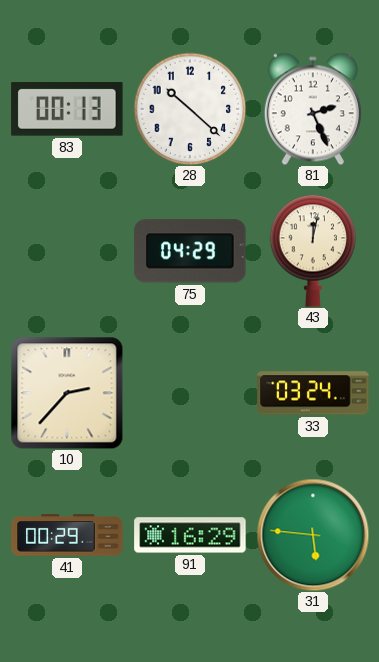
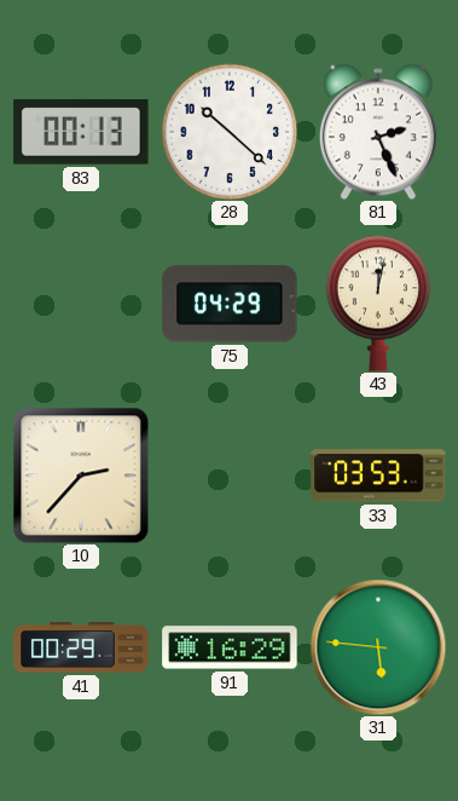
33: 03:24 -> 03:53 (378, 476)
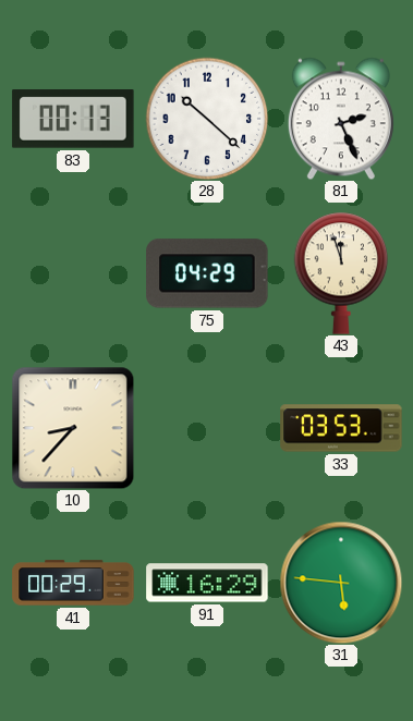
43: 12:02 -> 11:57 (341, 273)
10: 2:37 -> 8:37 (73, 428)
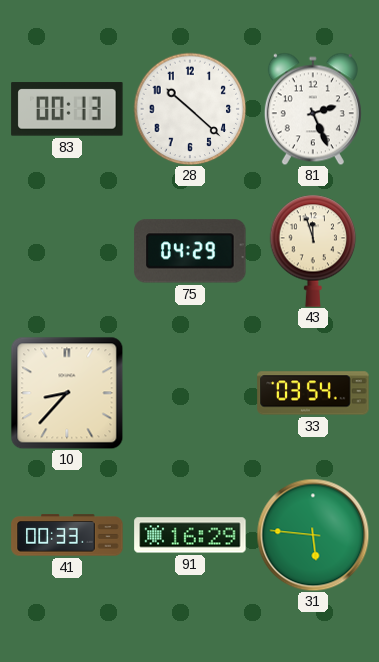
33: 03:53 -> 03:54 (313, 393)
41: 00:29 -> 00:33 (67, 535)
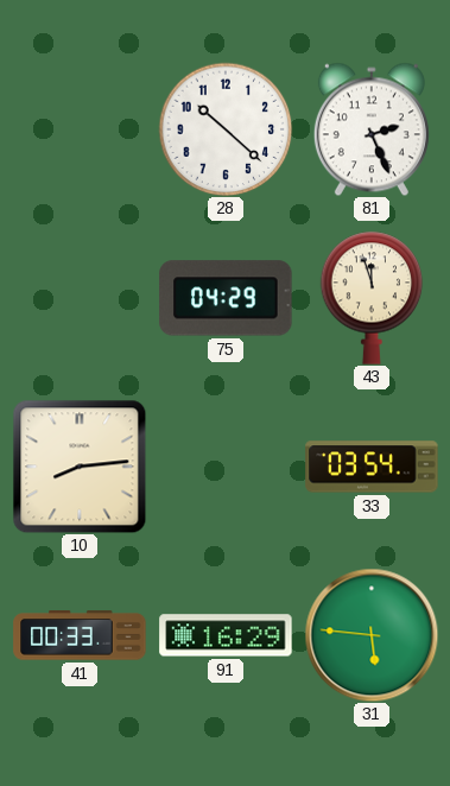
83: 00:13 -> none (67, 109)
10: 8:37 -> 8:14 (80, 467)
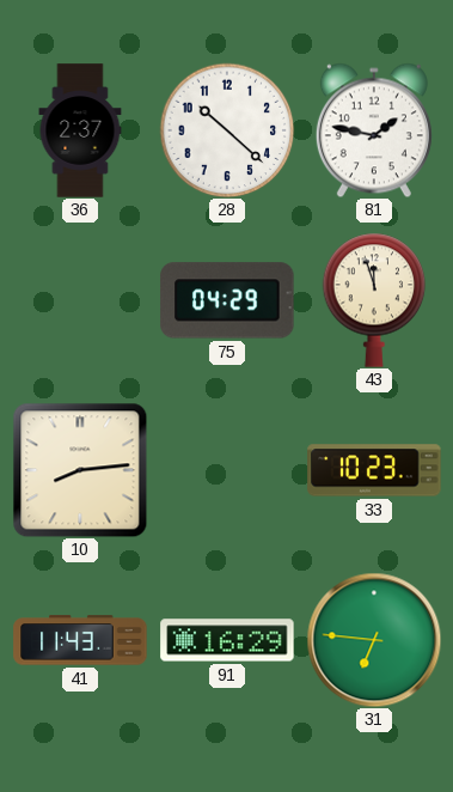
36: none -> 2:37 (80, 130)
81: 2:26 -> 1:47 (374, 130)
33: 03:54 -> 10:23 (374, 470)
41: 00:33 -> 11:43 (80, 640)
31: 5:46 -> 6:46 (374, 640)
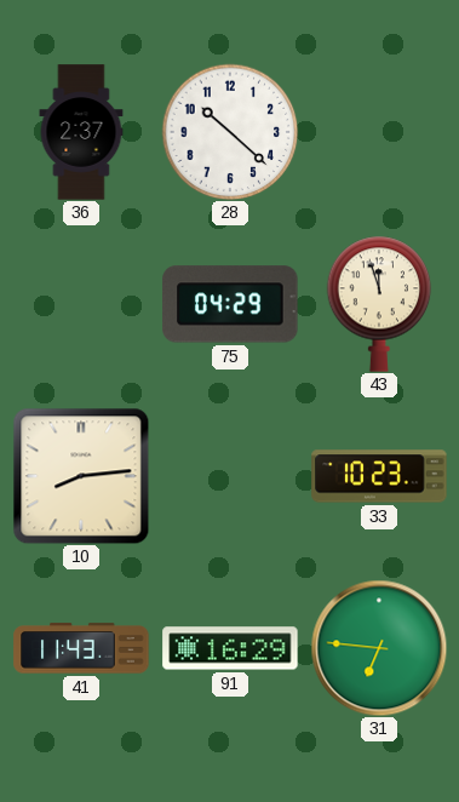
81: 1:47 -> none (374, 130)
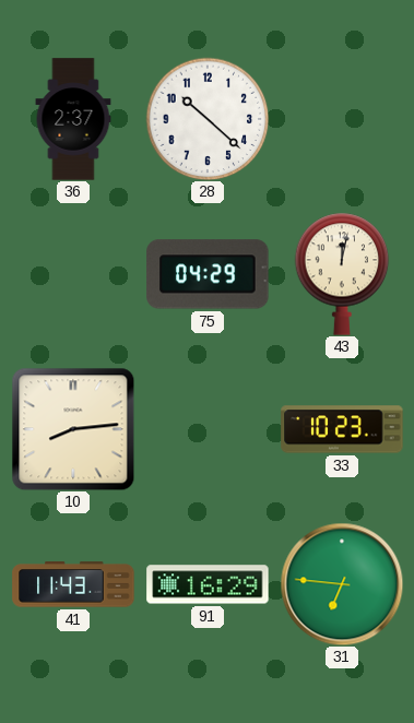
43: 11:57 -> 12:02 (342, 274)
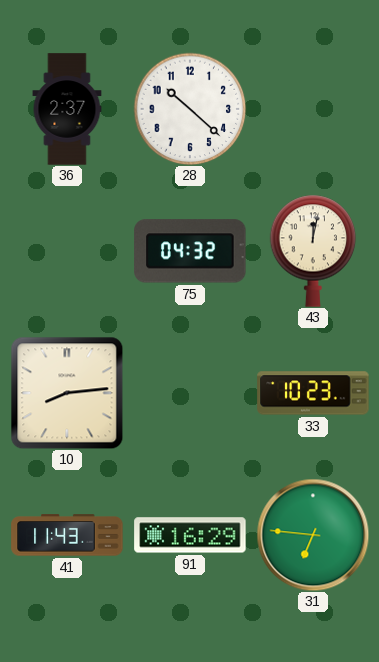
75: 04:29 -> 04:32 (190, 251)
